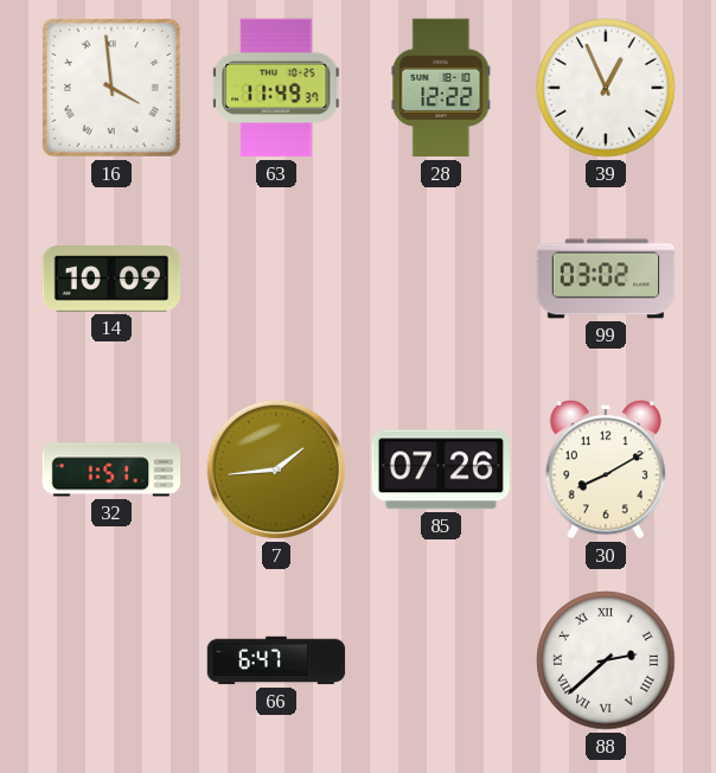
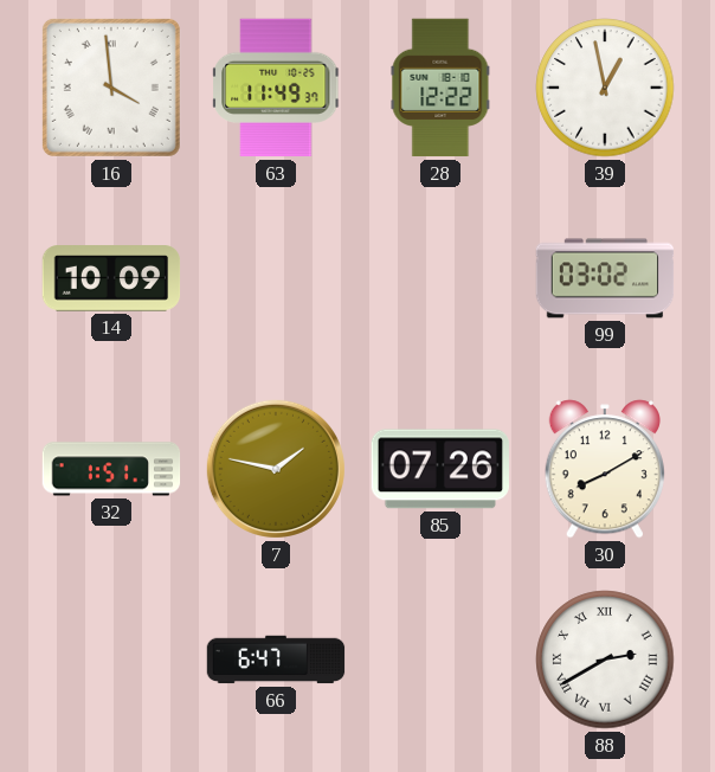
39: 12:56 -> 12:58 (605, 88)
7: 1:44 -> 1:47 (276, 469)
88: 2:38 -> 2:40 (605, 660)
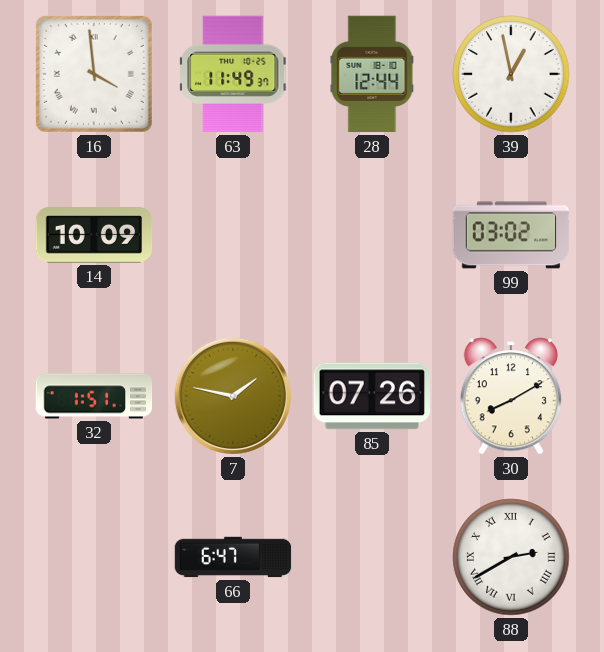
28: 12:22 -> 12:44 (372, 74)
